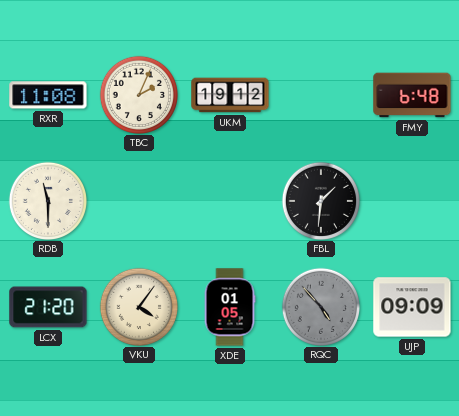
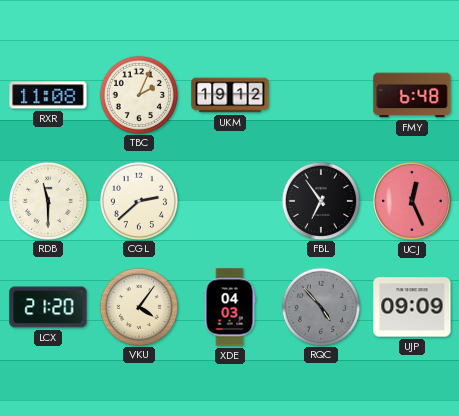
CGL: none -> 2:38 (138, 200)
FBL: 1:31 -> 6:54 (320, 200)
UCJ: none -> 12:26 (412, 201)
XDE: 01:05 -> 04:03 (230, 307)
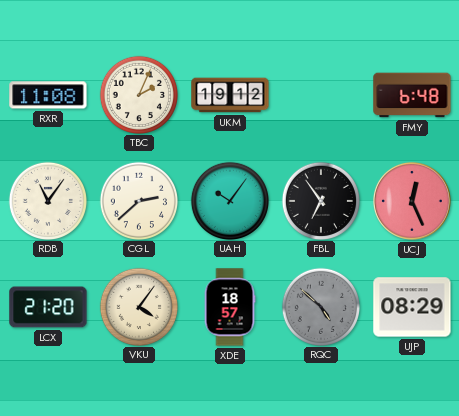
RDB: 11:30 -> 11:06 (47, 200)
UAH: none -> 10:06 (229, 200)
XDE: 04:03 -> 18:57 (230, 307)
RQC: 4:53 -> 4:52 (320, 306)
UJP: 09:09 -> 08:29 (412, 307)
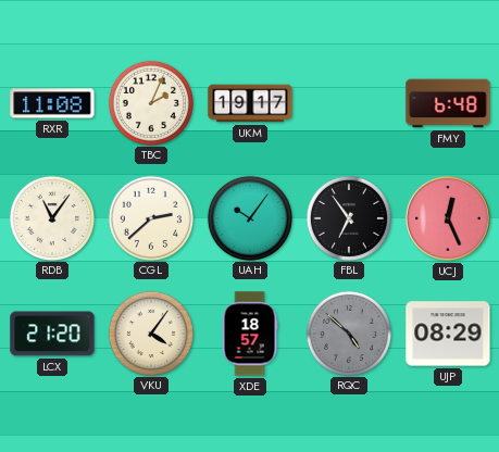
UKM: 19:12 -> 19:17 (250, 103)
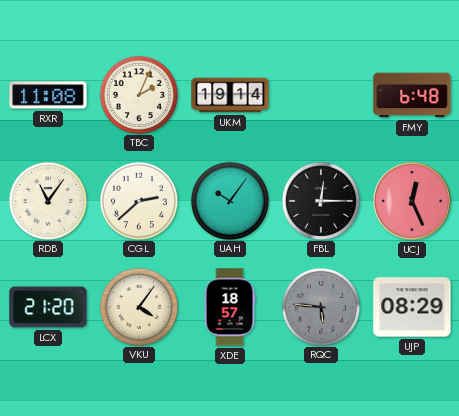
UKM: 19:17 -> 19:14 (230, 95)
FBL: 6:54 -> 12:15 (320, 200)
RQC: 4:52 -> 5:46 (320, 306)
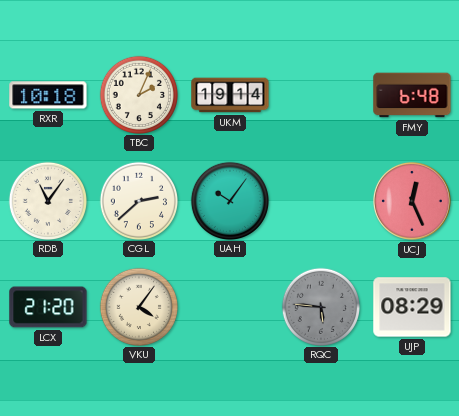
RXR: 11:08 -> 10:18 (48, 95)
FBL: 12:15 -> none (320, 200)
XDE: 18:57 -> none (230, 307)
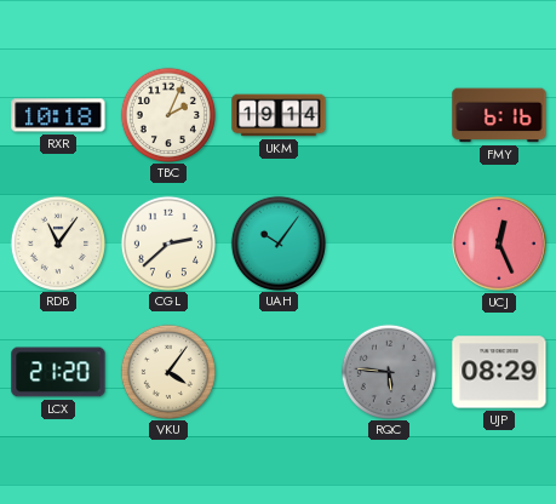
FMY: 6:48 -> 6:16 (499, 115)
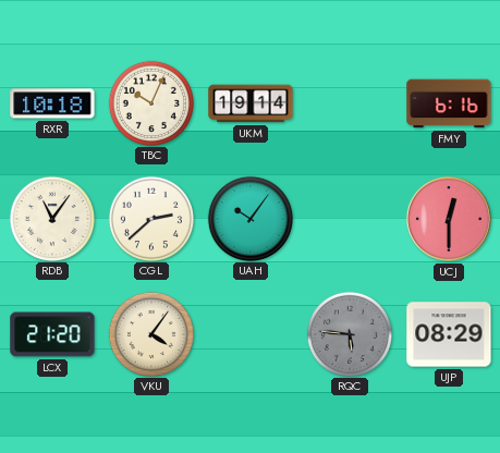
TBC: 2:04 -> 10:04 (150, 102)
UCJ: 12:26 -> 12:30 (449, 219)
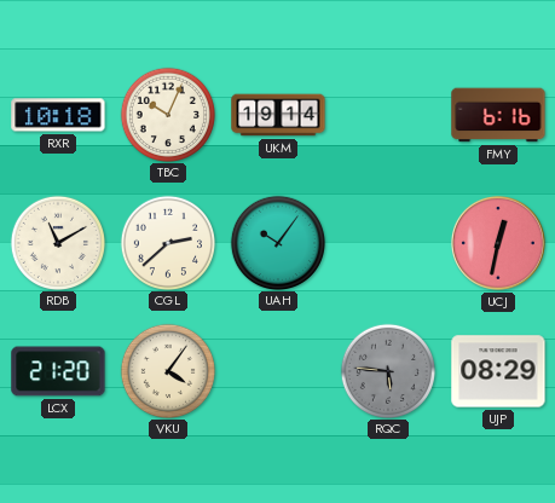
RDB: 11:06 -> 11:10 (57, 242)
UCJ: 12:30 -> 12:32 (498, 243)
